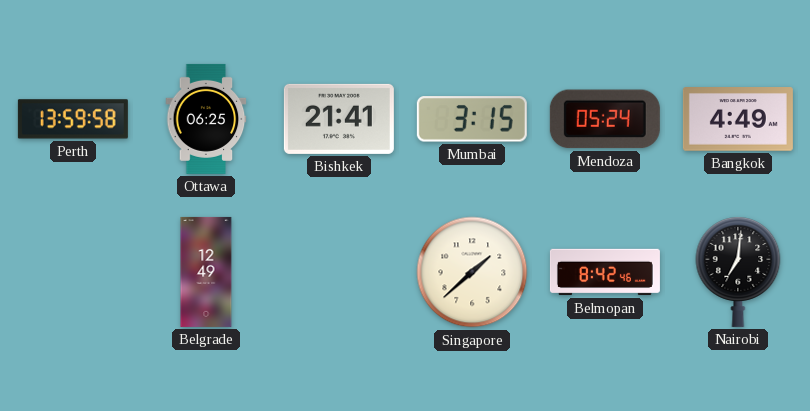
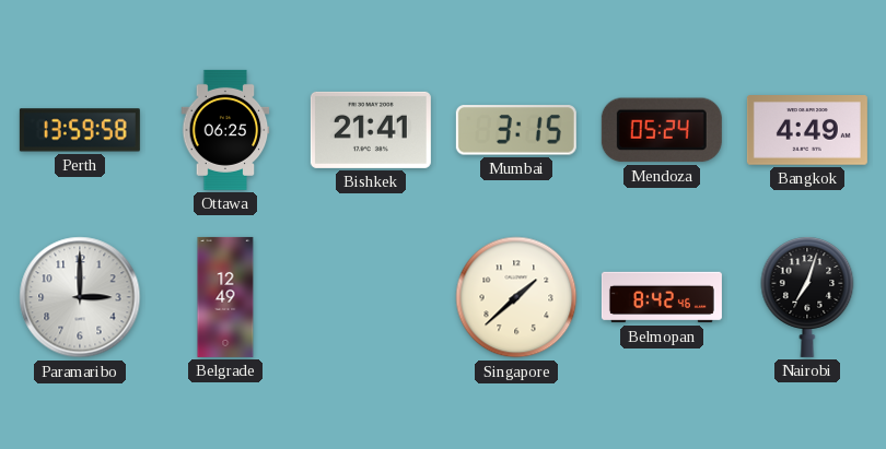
Paramaribo: none -> 3:00 (80, 297)
Nairobi: 7:01 -> 7:03 (807, 297)
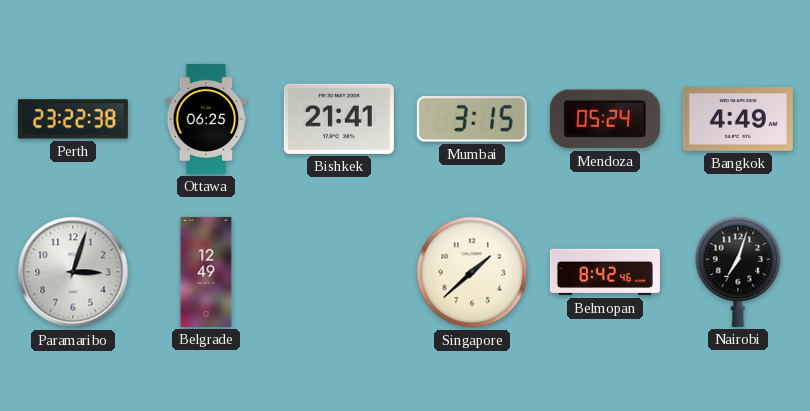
Perth: 13:59 -> 23:22 (73, 119)
Paramaribo: 3:00 -> 3:03 (73, 272)
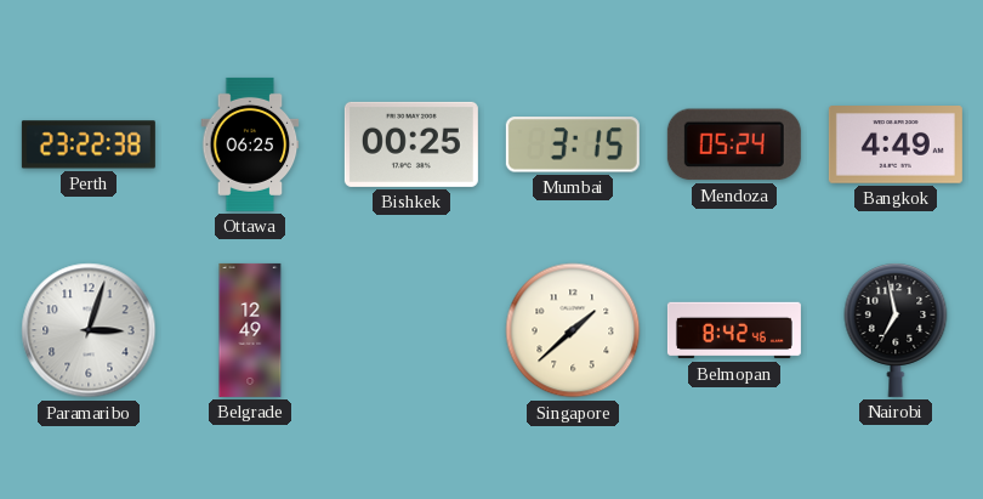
Bishkek: 21:41 -> 00:25 (411, 144)
Nairobi: 7:03 -> 6:58 (896, 330)
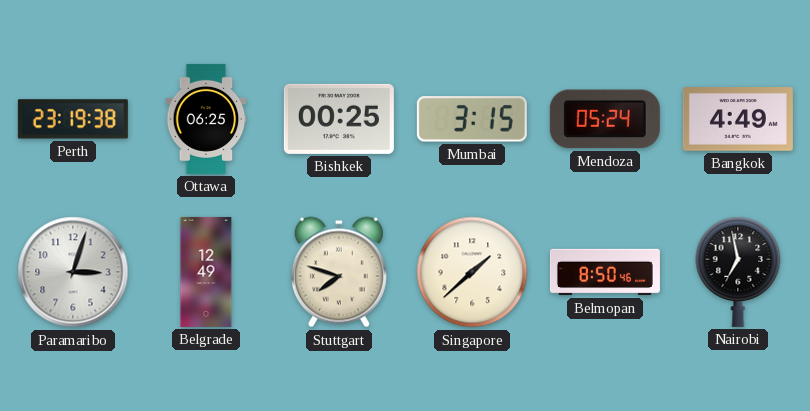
Perth: 23:22 -> 23:19 (73, 119)
Stuttgart: none -> 7:48 (339, 272)
Belmopan: 8:42 -> 8:50 (605, 272)
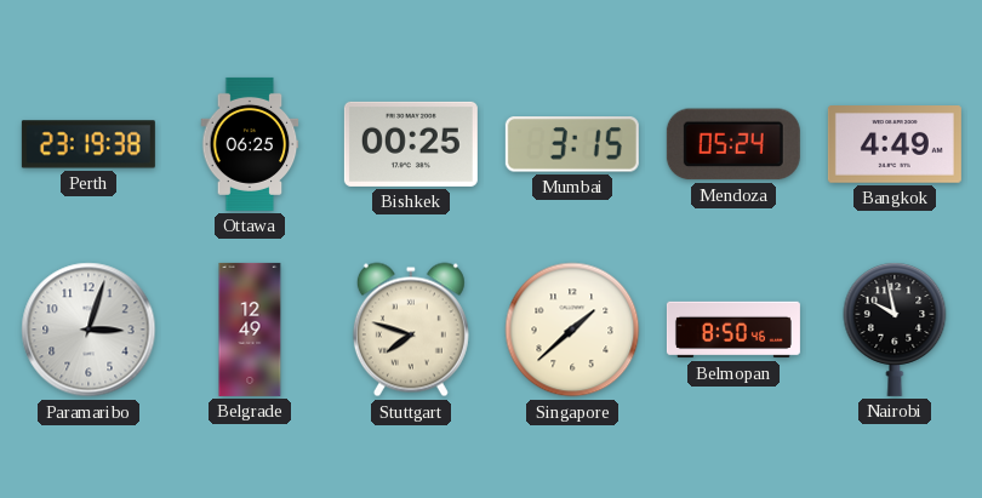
Nairobi: 6:58 -> 9:58 (895, 330)
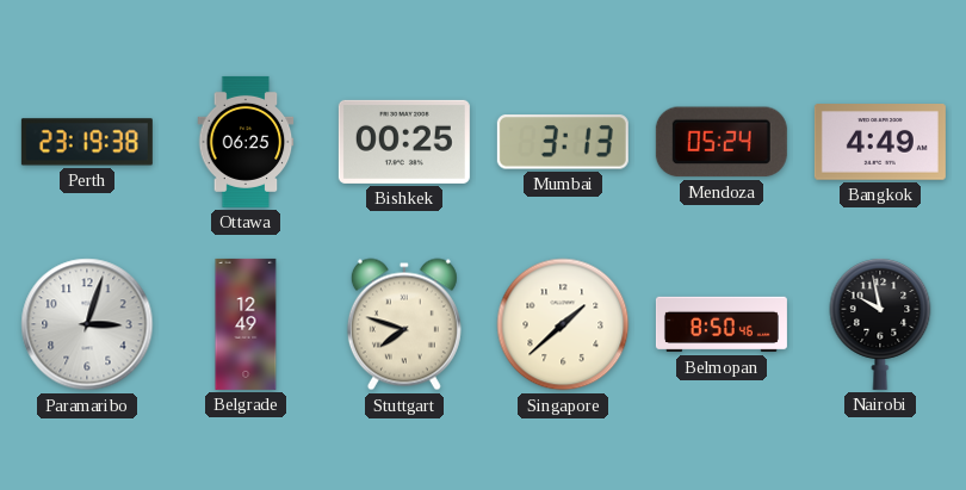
Mumbai: 3:15 -> 3:13 (563, 142)
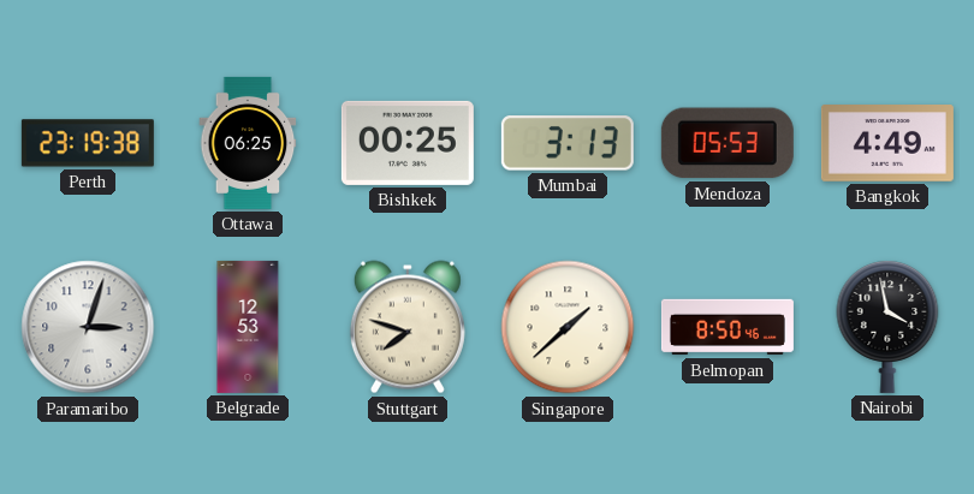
Mendoza: 05:24 -> 05:53 (727, 143)
Belgrade: 12:49 -> 12:53 (248, 327)
Nairobi: 9:58 -> 3:58 (887, 327)
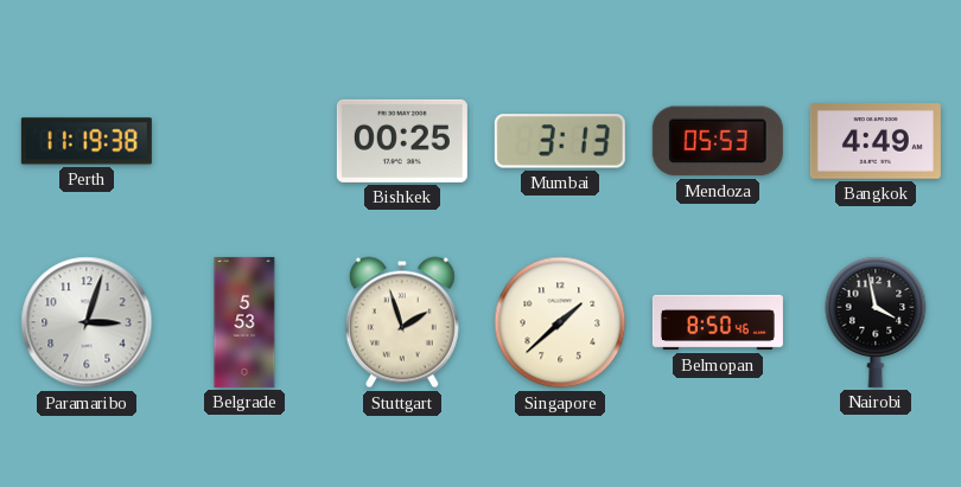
Perth: 23:19 -> 11:19 (87, 141)
Ottawa: 06:25 -> none (248, 143)
Belgrade: 12:53 -> 5:53 (244, 322)
Stuttgart: 7:48 -> 1:57 (402, 322)
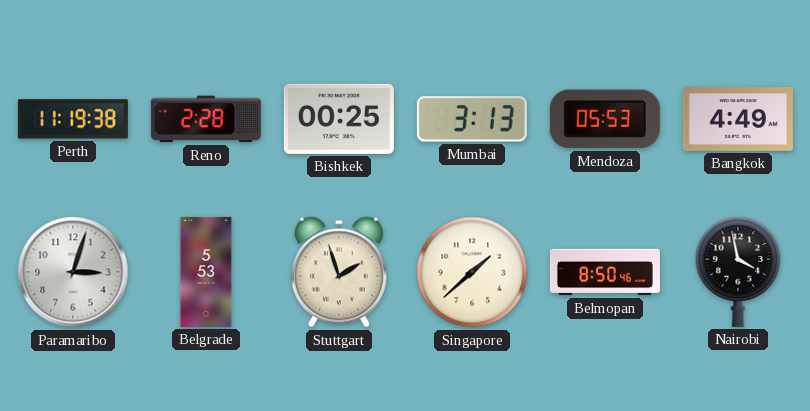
Reno: none -> 2:28 (206, 119)
